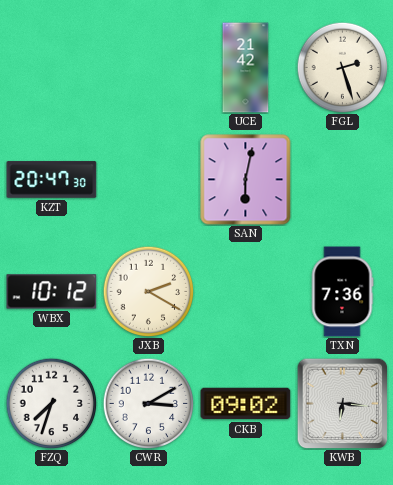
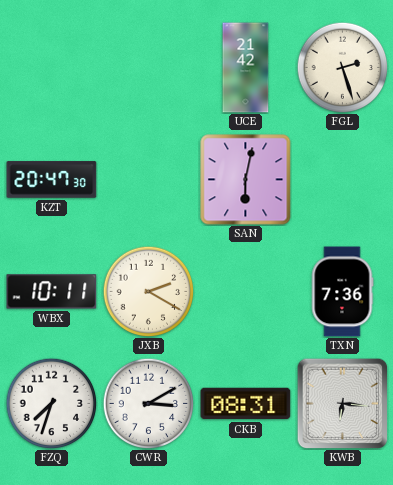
WBX: 10:12 -> 10:11 (52, 292)
CKB: 09:02 -> 08:31 (246, 404)
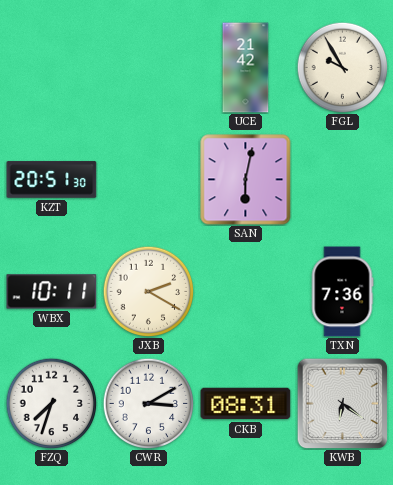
FGL: 2:27 -> 9:55 (342, 67)
KZT: 20:47 -> 20:51 (52, 180)
KWB: 6:16 -> 6:21 (342, 403)
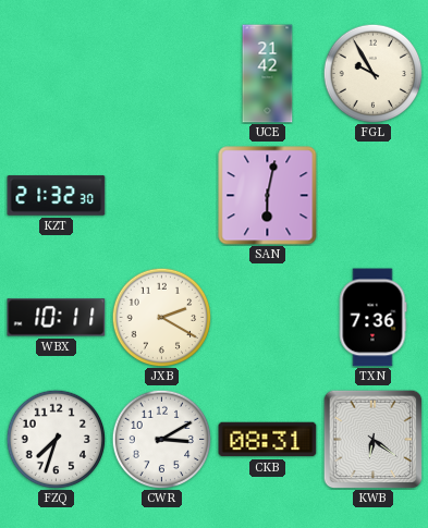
KZT: 20:51 -> 21:32 (57, 196)
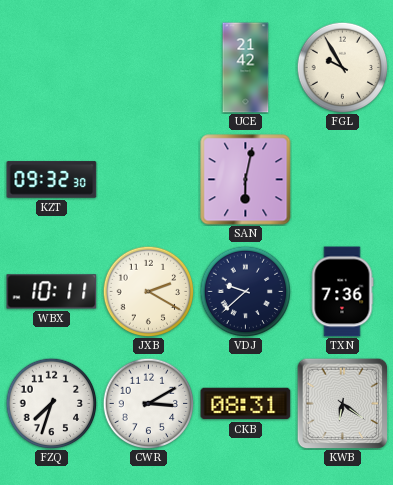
KZT: 21:32 -> 09:32 (52, 180)
VDJ: none -> 9:38 (245, 291)
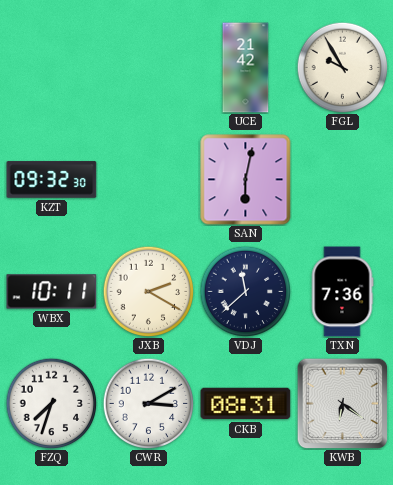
VDJ: 9:38 -> 11:38 (245, 291)
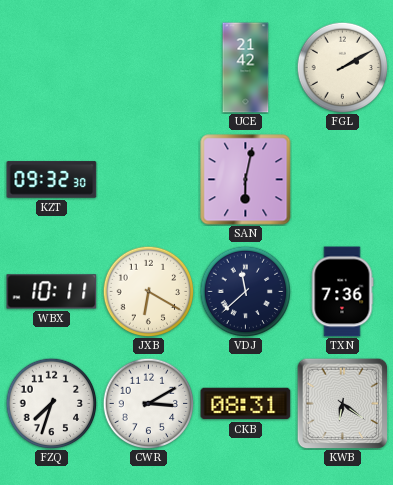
FGL: 9:55 -> 2:10 (342, 67)
JXB: 2:20 -> 6:20 (148, 291)
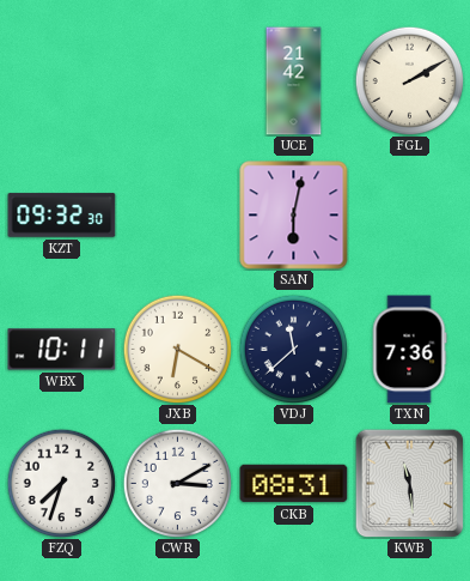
KWB: 6:21 -> 11:29 (409, 483)
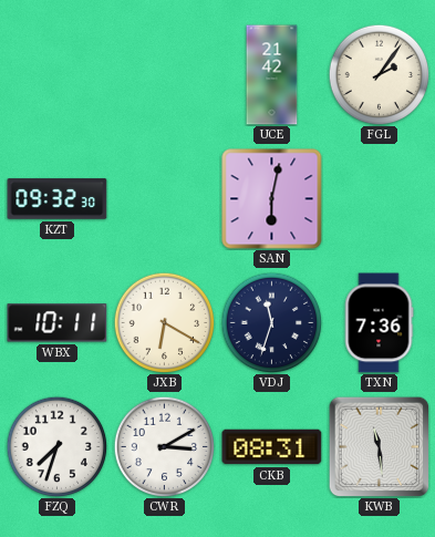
FGL: 2:10 -> 2:06 (379, 74)
VDJ: 11:38 -> 11:33 (271, 322)
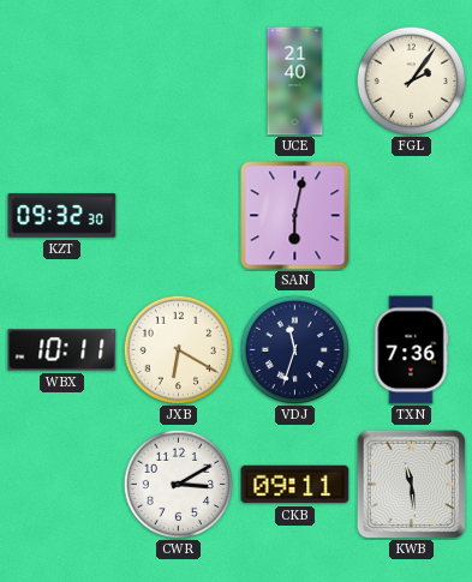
UCE: 21:42 -> 21:40 (295, 82)
FZQ: 7:33 -> none (56, 446)
CKB: 08:31 -> 09:11 (295, 485)
